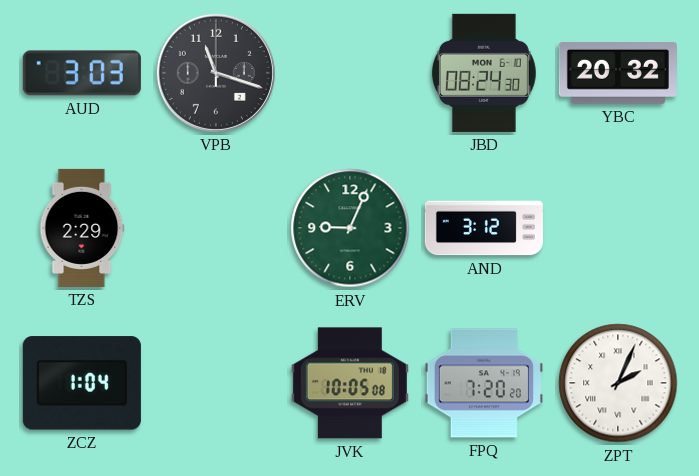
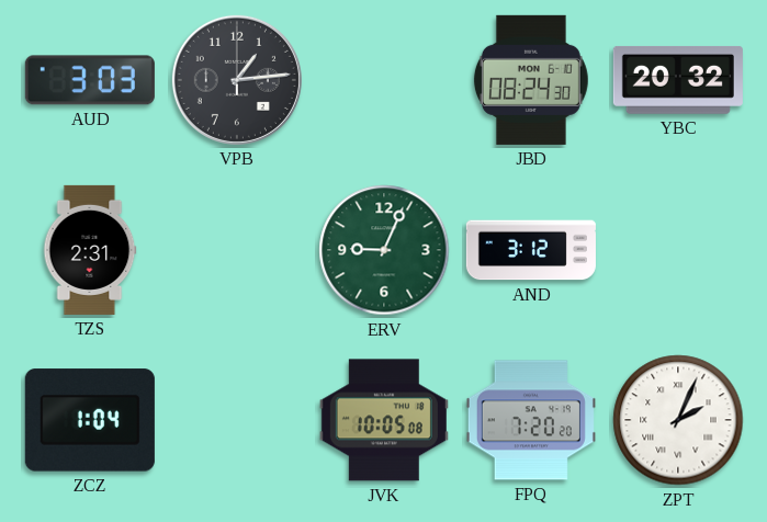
VPB: 11:18 -> 1:14 (237, 80)
TZS: 2:29 -> 2:31 (90, 250)
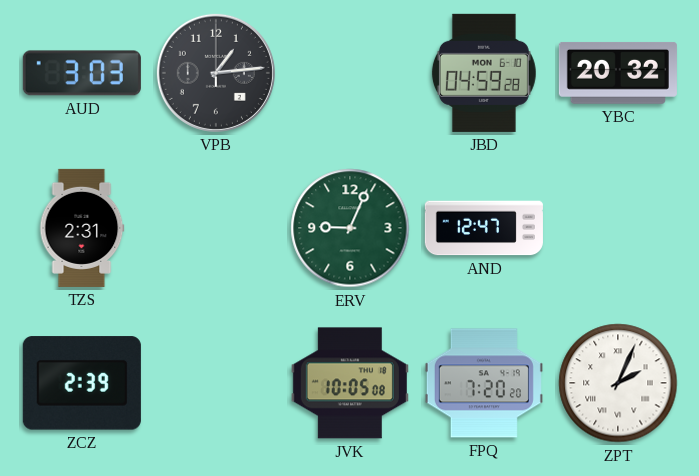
JBD: 08:24 -> 04:59 (484, 73)
AND: 3:12 -> 12:47 (484, 228)
ZCZ: 1:04 -> 2:39 (82, 383)
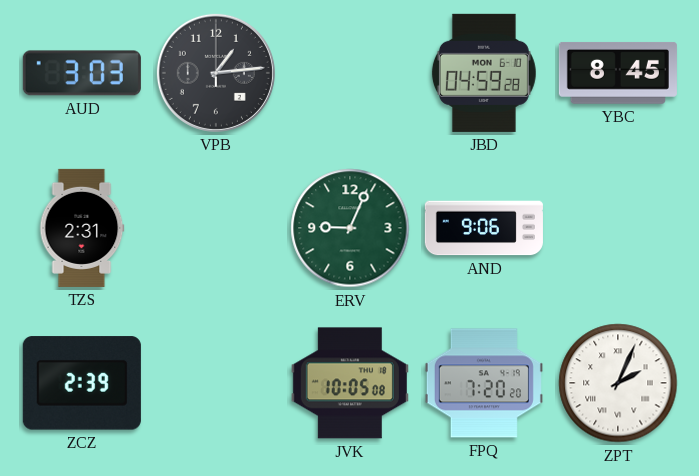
YBC: 20:32 -> 8:45 (618, 73)
AND: 12:47 -> 9:06 (484, 228)
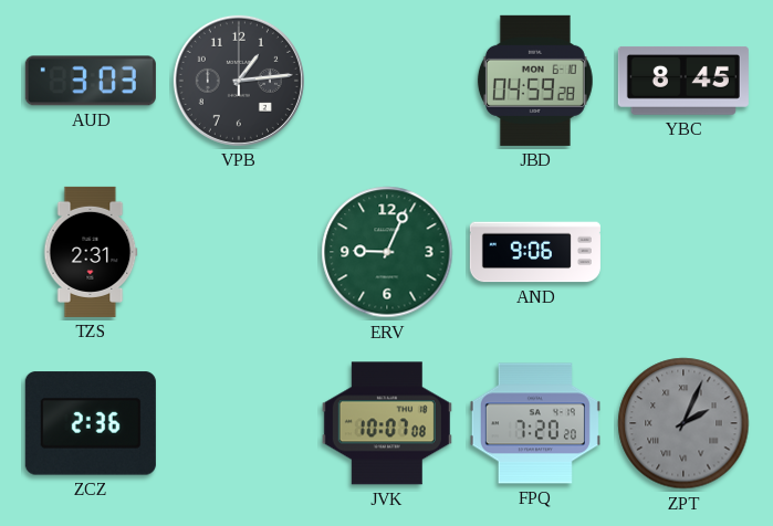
ZCZ: 2:39 -> 2:36 (91, 423)
JVK: 10:05 -> 10:07 (387, 423)
ZPT dial: white -> grey (683, 423)
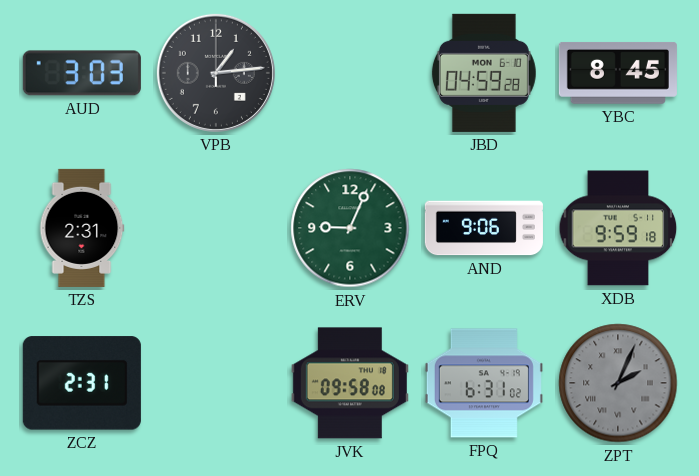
XDB: none -> 9:59 (618, 228)
ZCZ: 2:36 -> 2:31 (82, 383)
JVK: 10:07 -> 09:58 (350, 383)
FPQ: 7:20 -> 6:31 (484, 383)
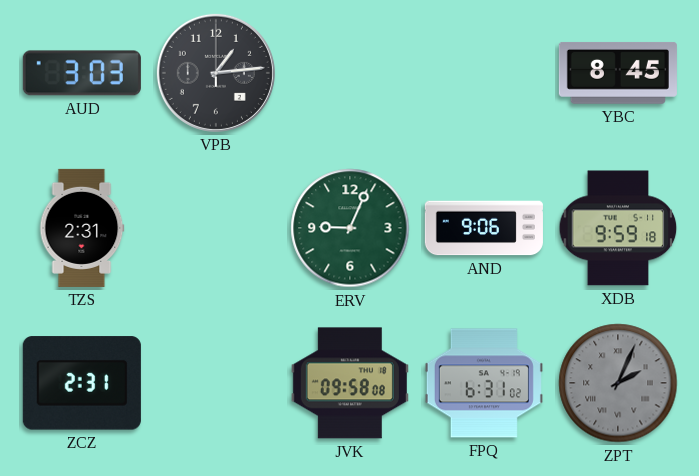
JBD: 04:59 -> none (484, 73)
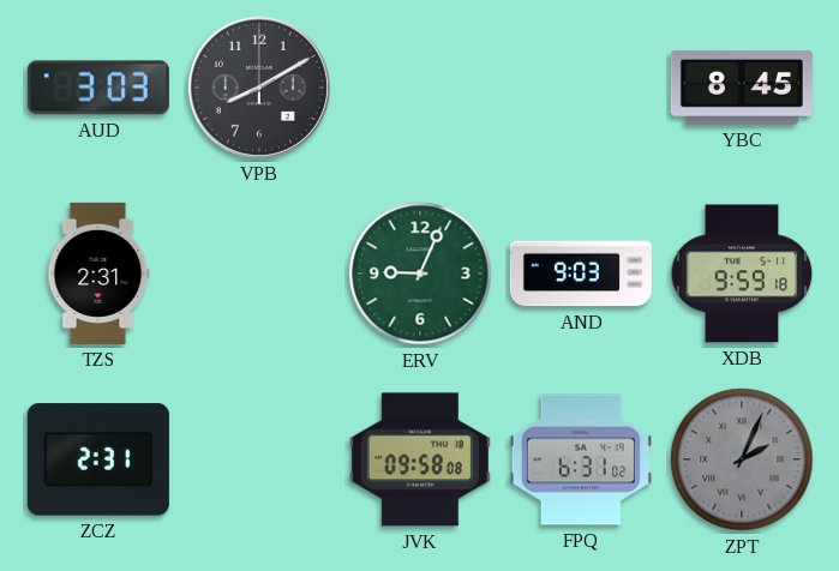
VPB: 1:14 -> 8:10 (259, 88)
AND: 9:06 -> 9:03 (581, 274)
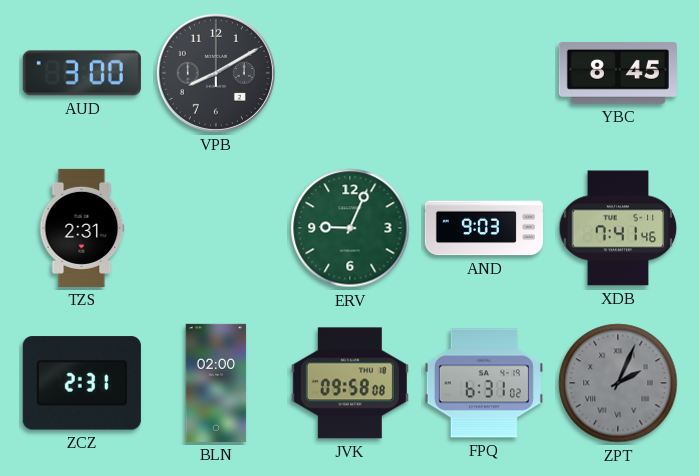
AUD: 3:03 -> 3:00 (82, 73)
XDB: 9:59 -> 7:41 (618, 228)
BLN: none -> 02:00 (216, 383)
